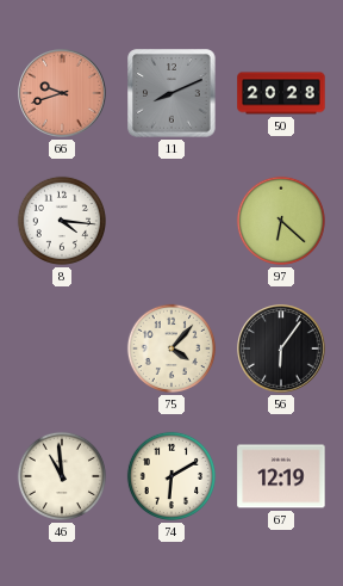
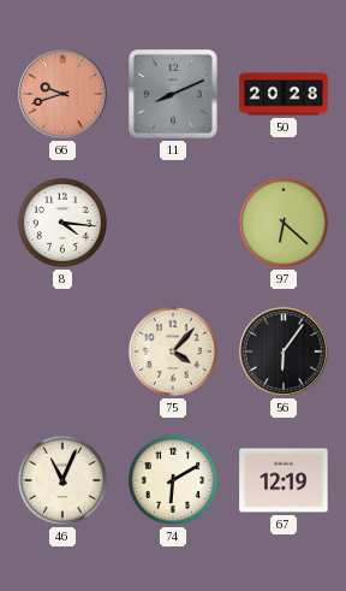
46: 10:59 -> 11:04 (62, 480)
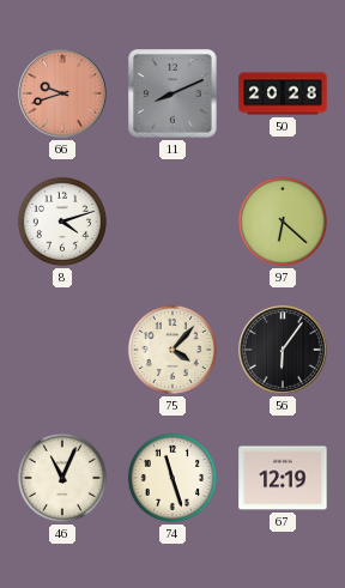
8: 4:16 -> 4:12 (62, 222)
74: 6:10 -> 11:27 (172, 478)
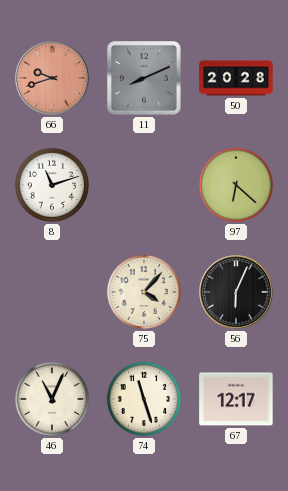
8: 4:12 -> 11:12 (52, 185)
56: 6:06 -> 6:04 (236, 292)
67: 12:19 -> 12:17 (236, 399)
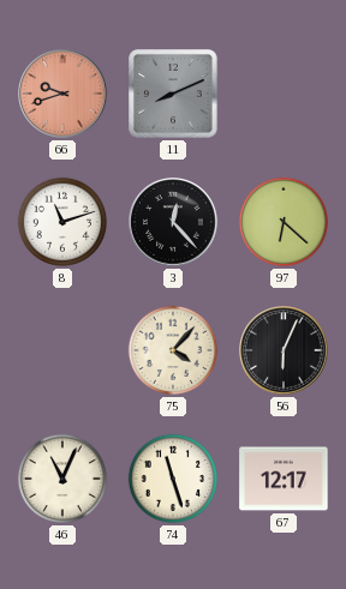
50: 20:28 -> none (236, 78)
3: none -> 12:23 (173, 222)
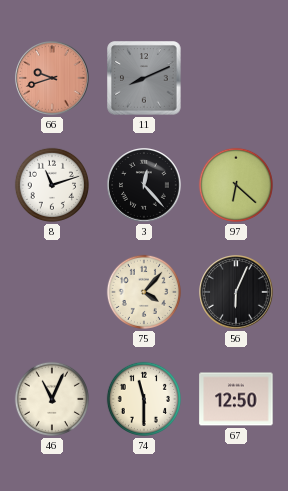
74: 11:27 -> 11:30 (144, 399)
67: 12:17 -> 12:50 (236, 399)
